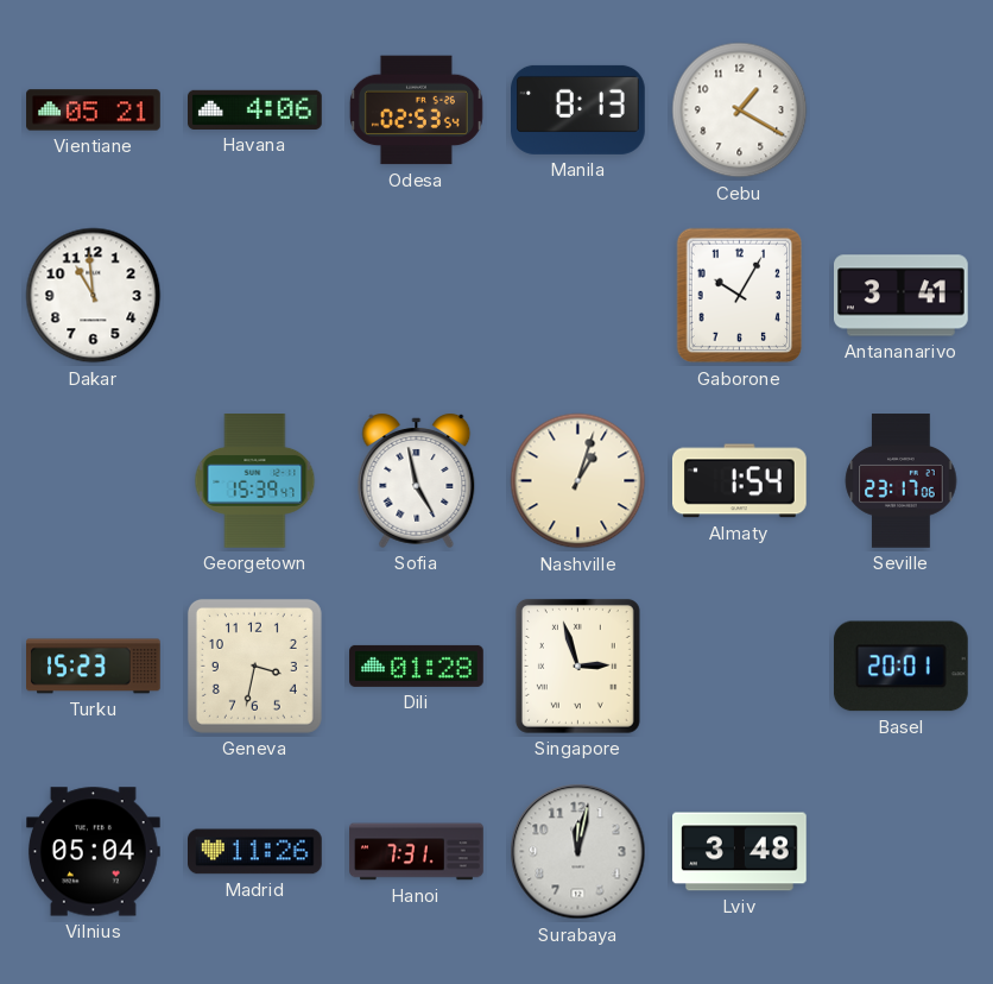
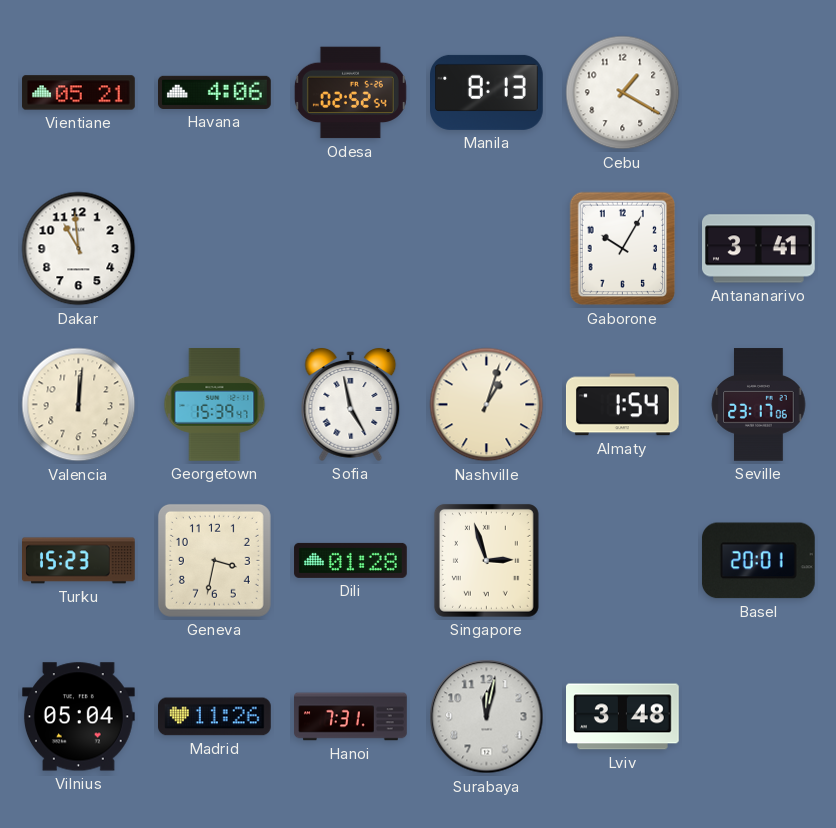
Odesa: 02:53 -> 02:52 (350, 93)
Valencia: none -> 12:01 (79, 405)
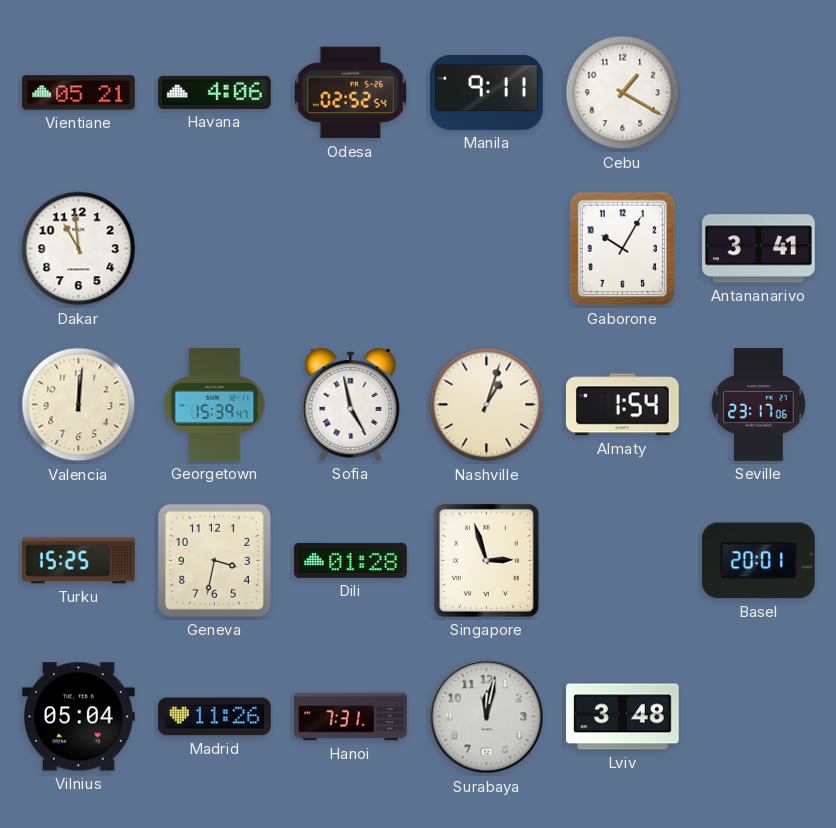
Manila: 8:13 -> 9:11 (487, 92)
Turku: 15:23 -> 15:25 (79, 561)
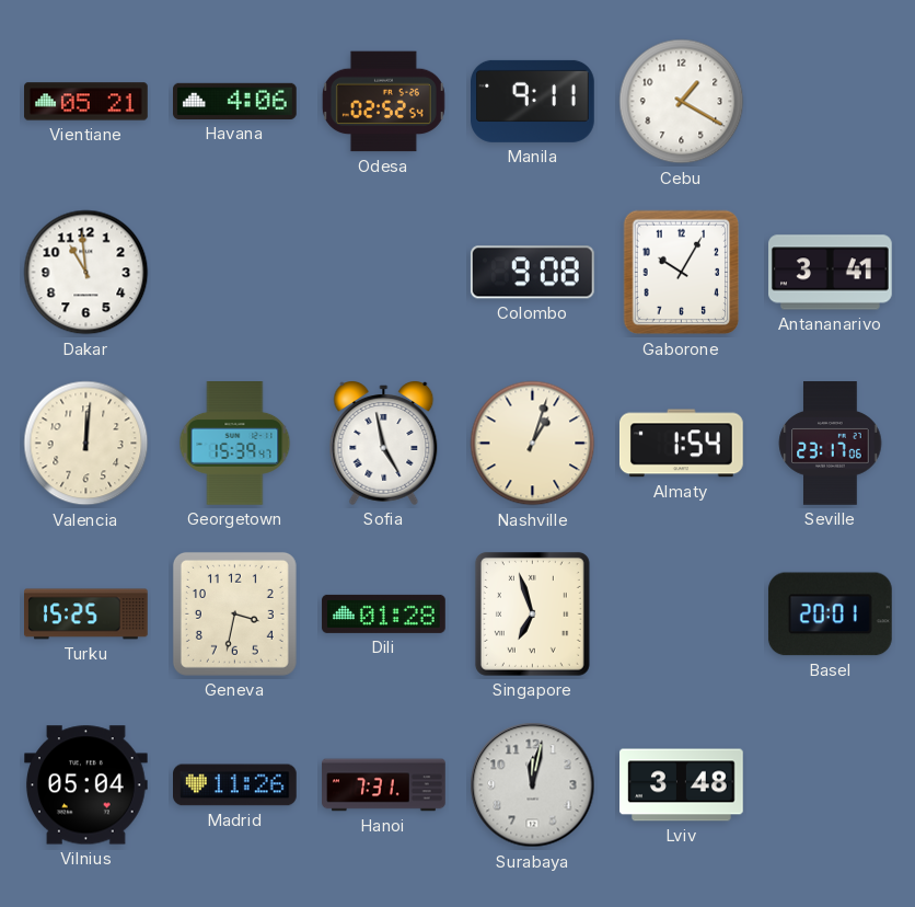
Colombo: none -> 9:08 (532, 273)
Singapore: 2:57 -> 6:57 (532, 613)
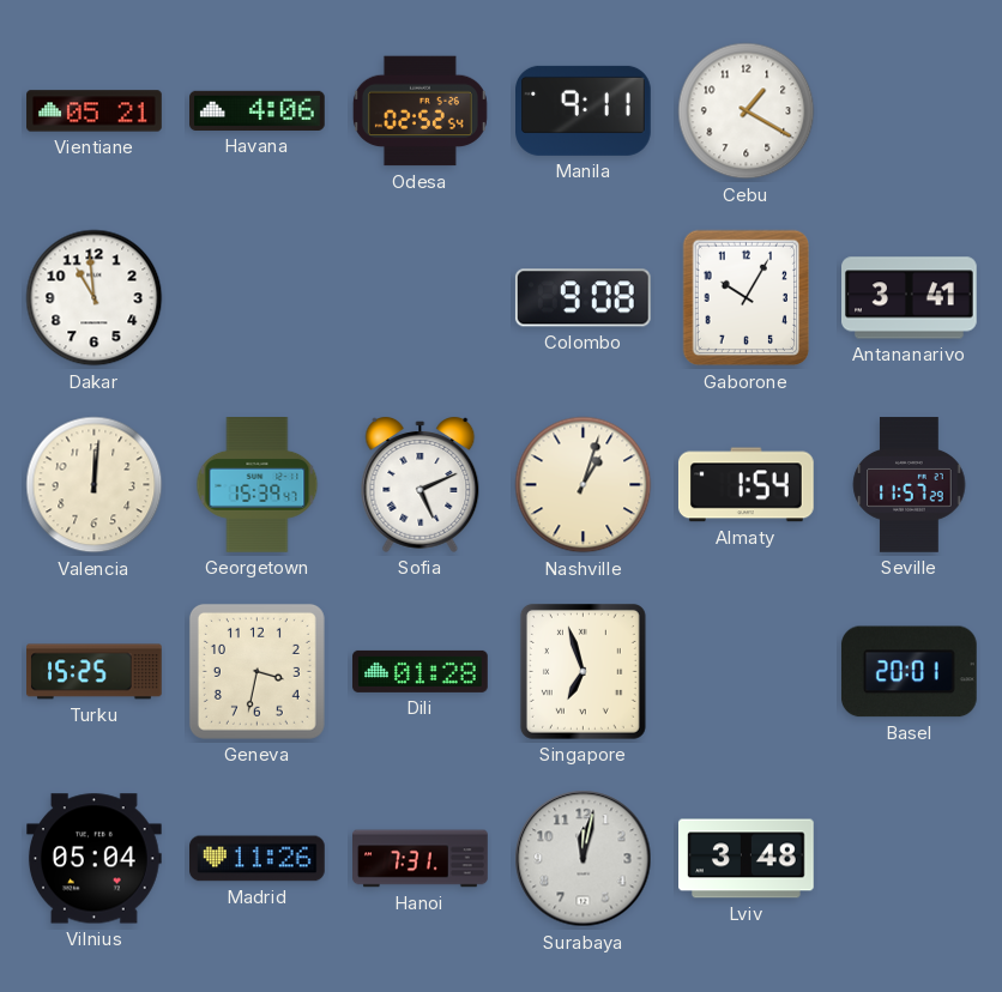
Sofia: 4:58 -> 5:11 (421, 484)
Seville: 23:17 -> 11:57 (910, 485)
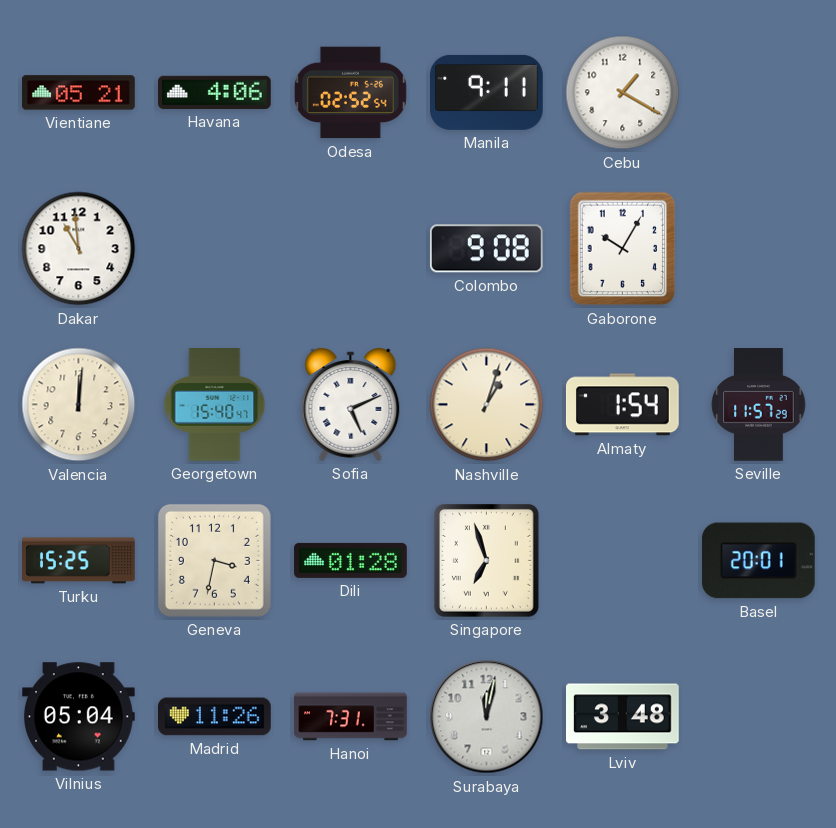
Antananarivo: 3:41 -> none (910, 298)
Georgetown: 15:39 -> 15:40 (215, 405)
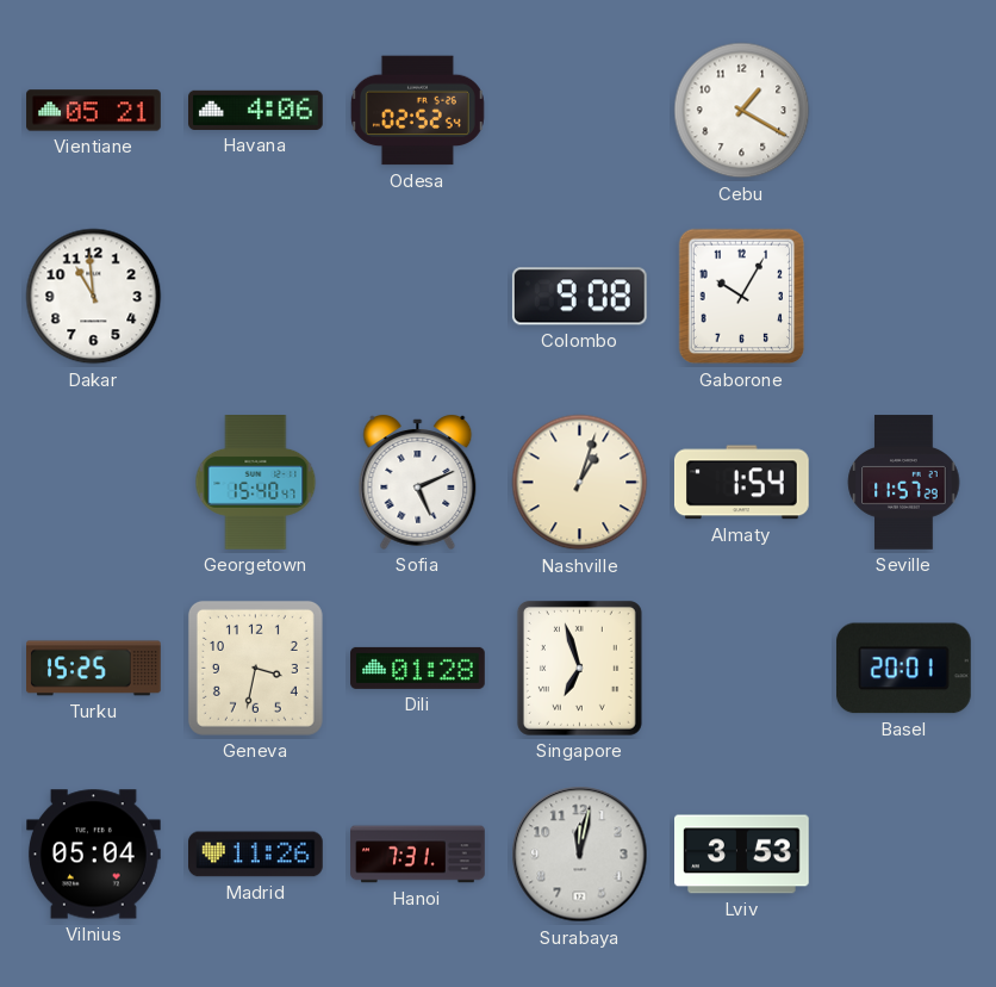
Manila: 9:11 -> none (487, 92)
Valencia: 12:01 -> none (79, 405)
Lviv: 3:48 -> 3:53 (742, 855)
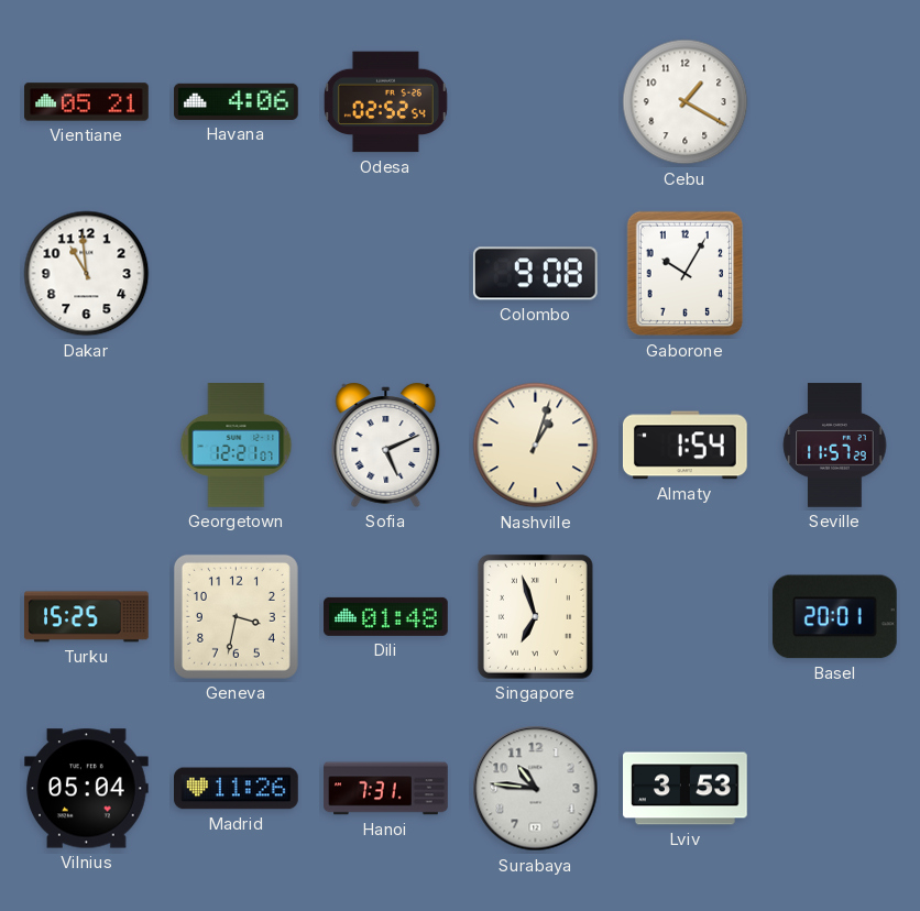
Georgetown: 15:40 -> 12:21 (237, 446)
Dili: 01:28 -> 01:48 (386, 616)
Surabaya: 12:02 -> 10:46 (536, 789)
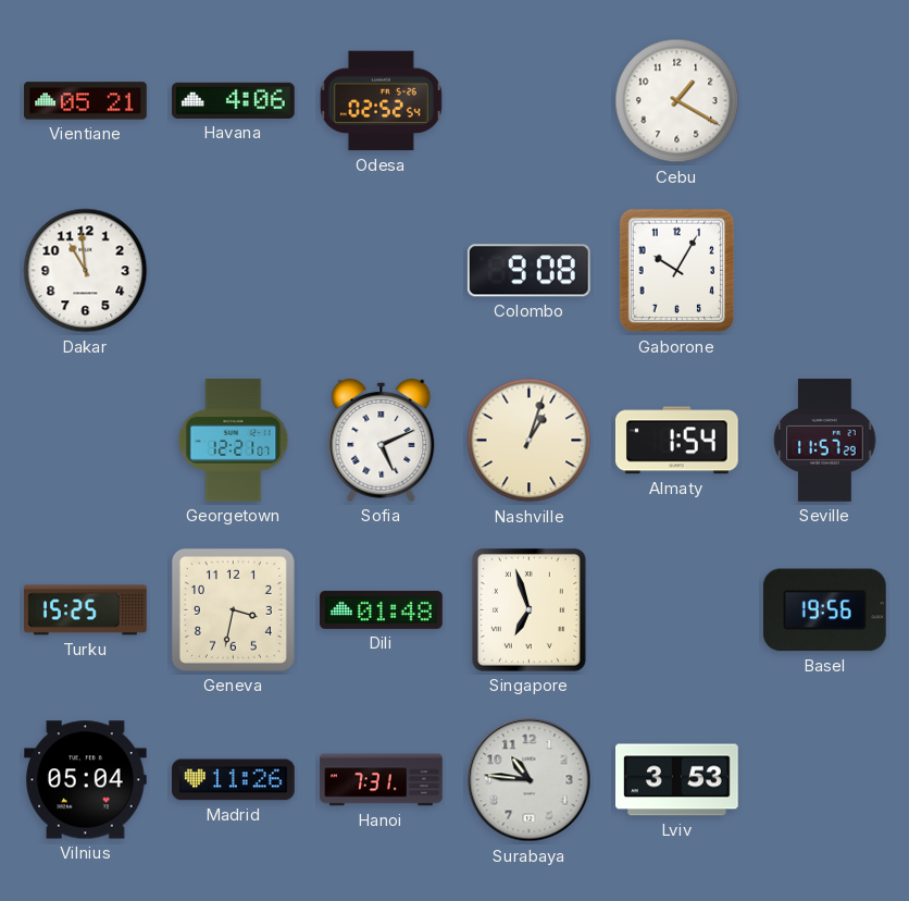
Basel: 20:01 -> 19:56 (824, 610)
